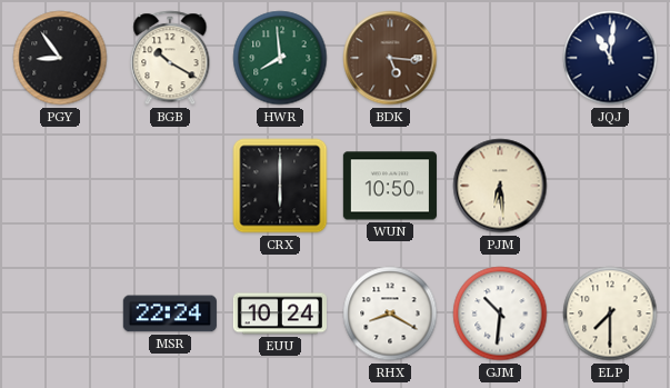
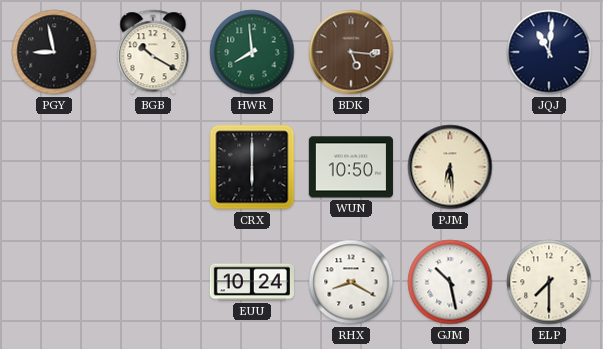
PGY: 8:54 -> 8:58 (54, 52)
MSR: 22:24 -> none (170, 314)
GJM: 10:31 -> 10:28 (450, 282)
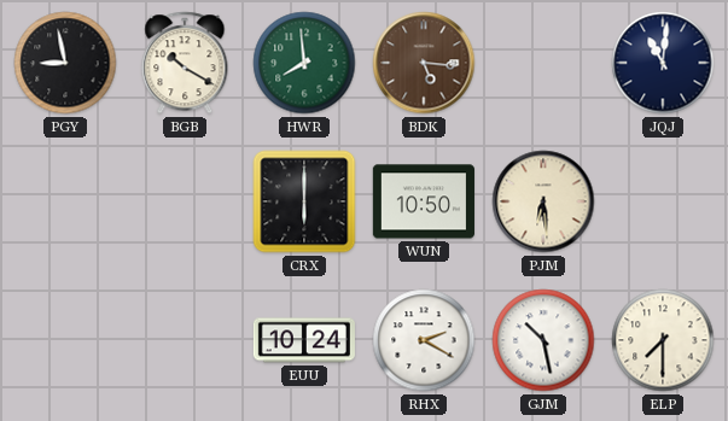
RHX: 8:20 -> 2:20 (424, 340)
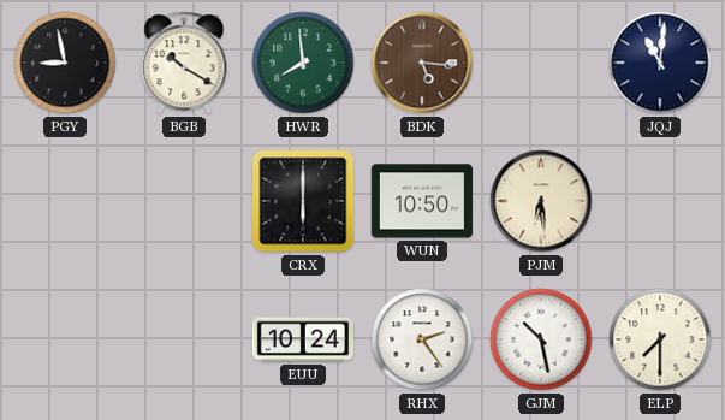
RHX: 2:20 -> 2:24 (422, 339)
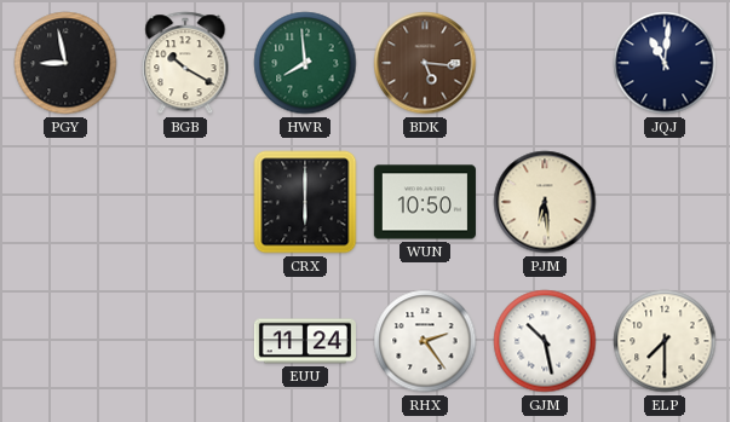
EUU: 10:24 -> 11:24 (305, 341)
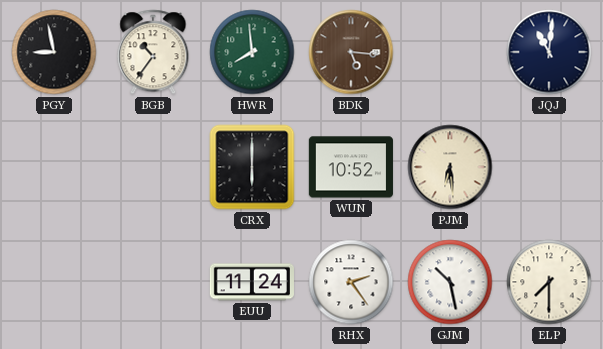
BGB: 10:20 -> 10:36 (153, 52)
WUN: 10:50 -> 10:52 (351, 167)
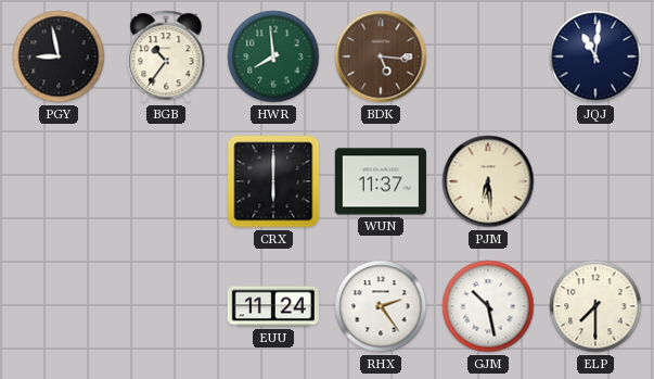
WUN: 10:52 -> 11:37 (381, 181)
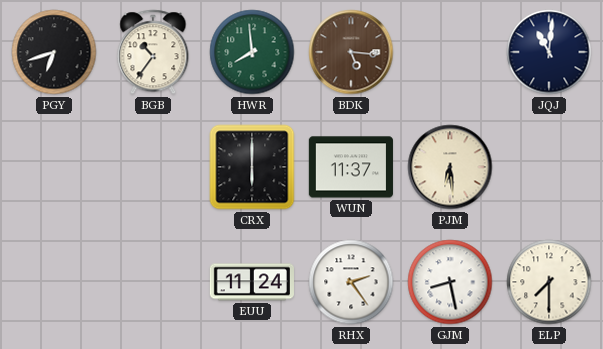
PGY: 8:58 -> 6:42 (54, 52)
GJM: 10:28 -> 8:28 (450, 282)
